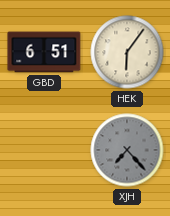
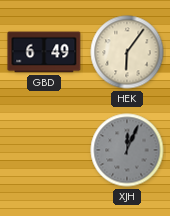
GBD: 6:51 -> 6:49 (44, 52)
XJH: 7:23 -> 12:04 (127, 150)
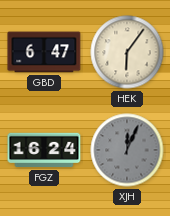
GBD: 6:49 -> 6:47 (44, 52)
FGZ: none -> 16:24 (44, 150)
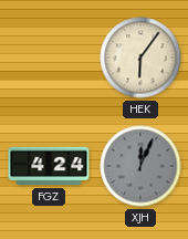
GBD: 6:47 -> none (44, 52)
FGZ: 16:24 -> 4:24 (49, 166)
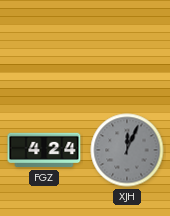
HEK: 6:06 -> none (140, 58)
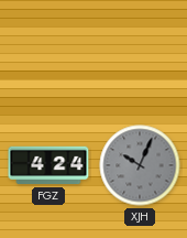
XJH: 12:04 -> 10:04 (140, 165)
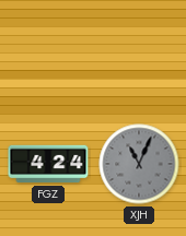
XJH: 10:04 -> 11:04 (139, 164)
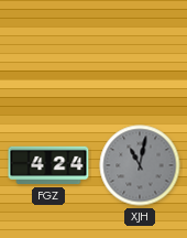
XJH: 11:04 -> 11:02 (140, 165)
